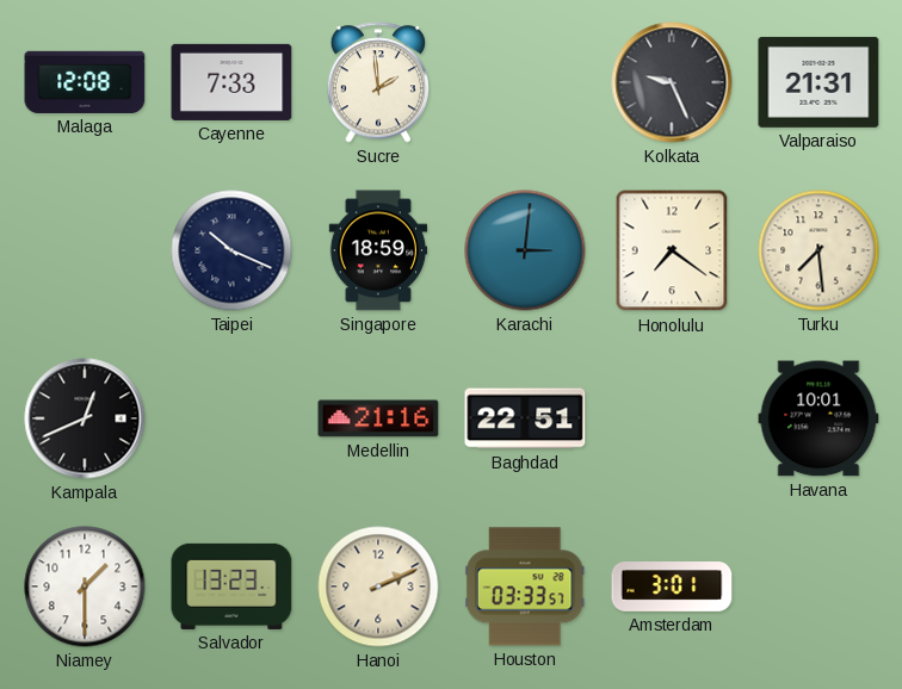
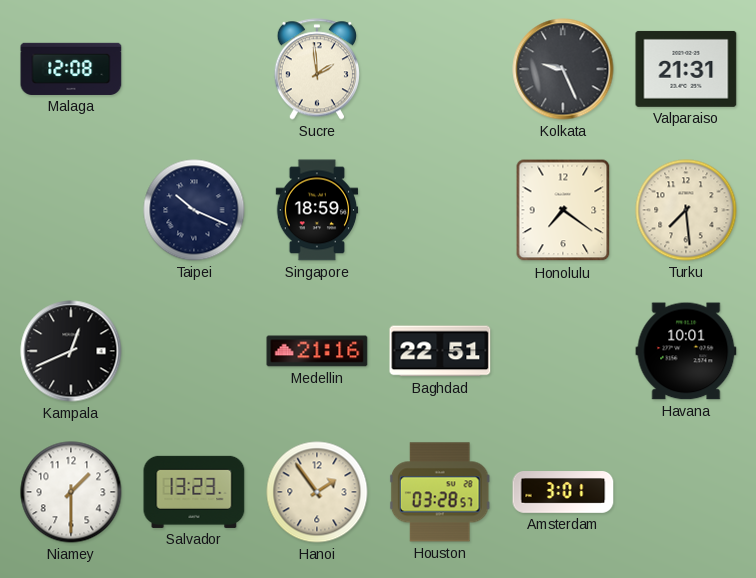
Cayenne: 7:33 -> none (231, 82)
Karachi: 3:01 -> none (525, 250)
Hanoi: 2:11 -> 1:54 (317, 492)
Houston: 03:33 -> 03:28 (440, 492)
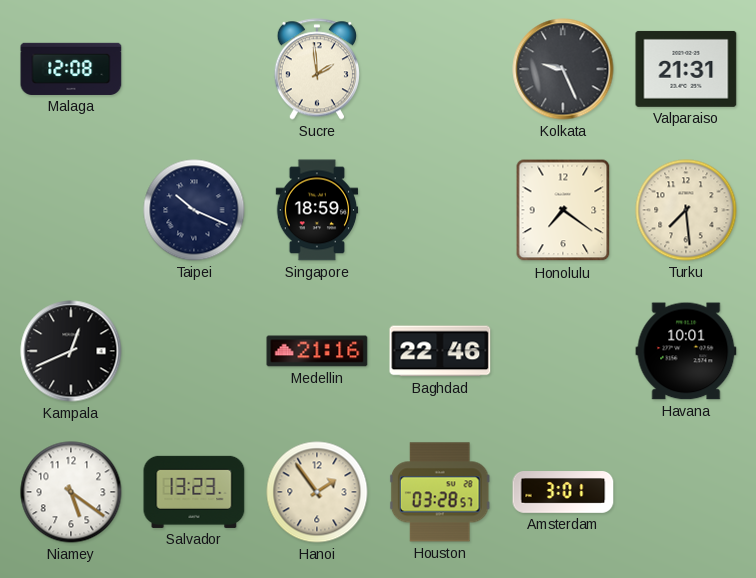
Baghdad: 22:51 -> 22:46 (440, 351)
Niamey: 1:30 -> 5:21 (71, 492)
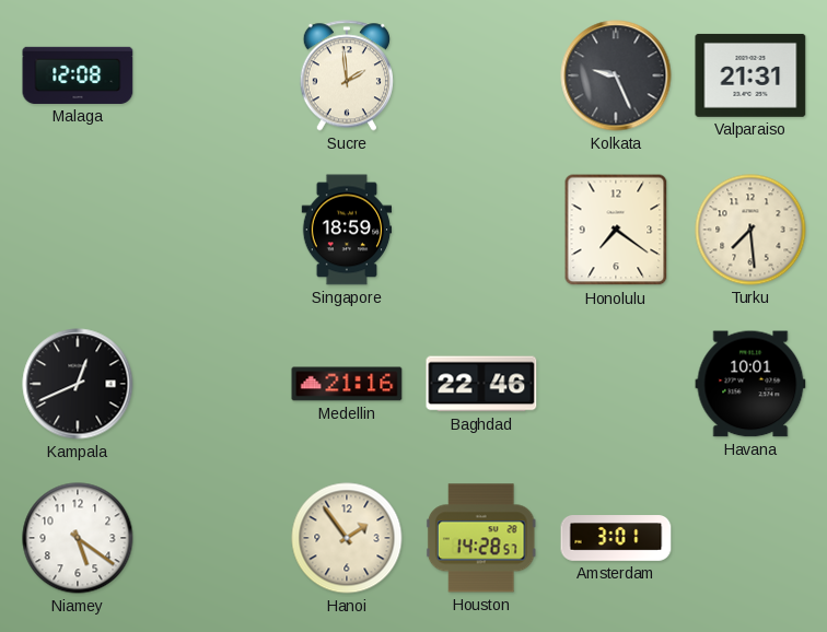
Taipei: 10:19 -> none (194, 210)
Salvador: 13:23 -> none (194, 492)
Houston: 03:28 -> 14:28 (481, 538)
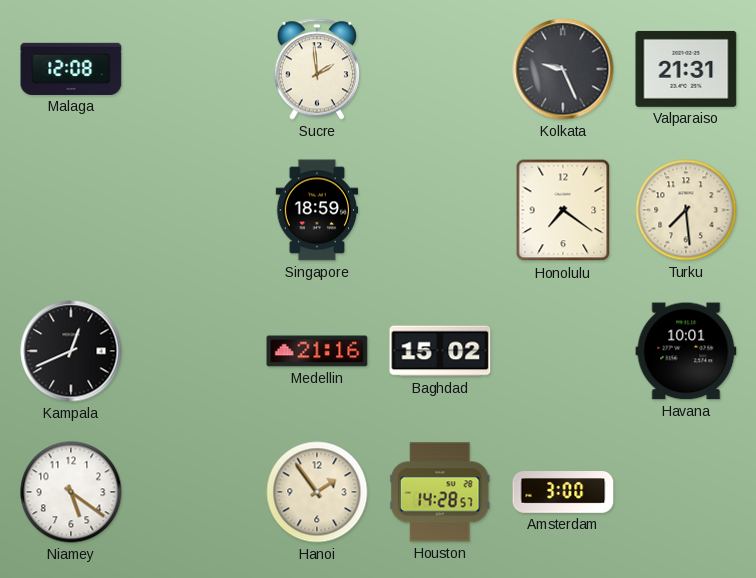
Baghdad: 22:46 -> 15:02 (440, 351)
Amsterdam: 3:01 -> 3:00 (563, 492)
